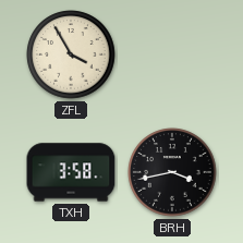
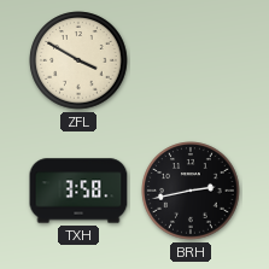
ZFL: 3:55 -> 3:50 (78, 60)
BRH: 3:43 -> 2:43 (191, 191)
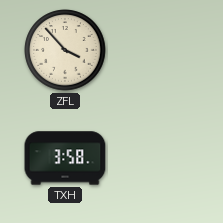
ZFL: 3:50 -> 3:53 (65, 50)
BRH: 2:43 -> none (191, 191)
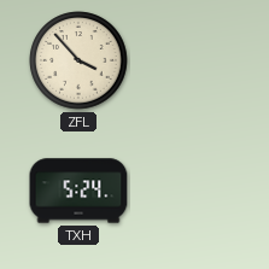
TXH: 3:58 -> 5:24 (78, 191)
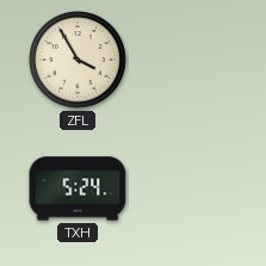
ZFL: 3:53 -> 3:55 (78, 60)
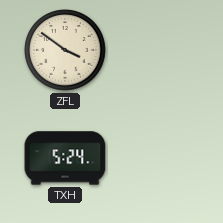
ZFL: 3:55 -> 3:51 (65, 50)
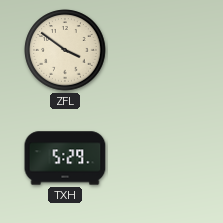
TXH: 5:24 -> 5:29 (65, 158)
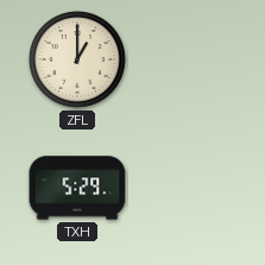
ZFL: 3:51 -> 1:00 (77, 59)
